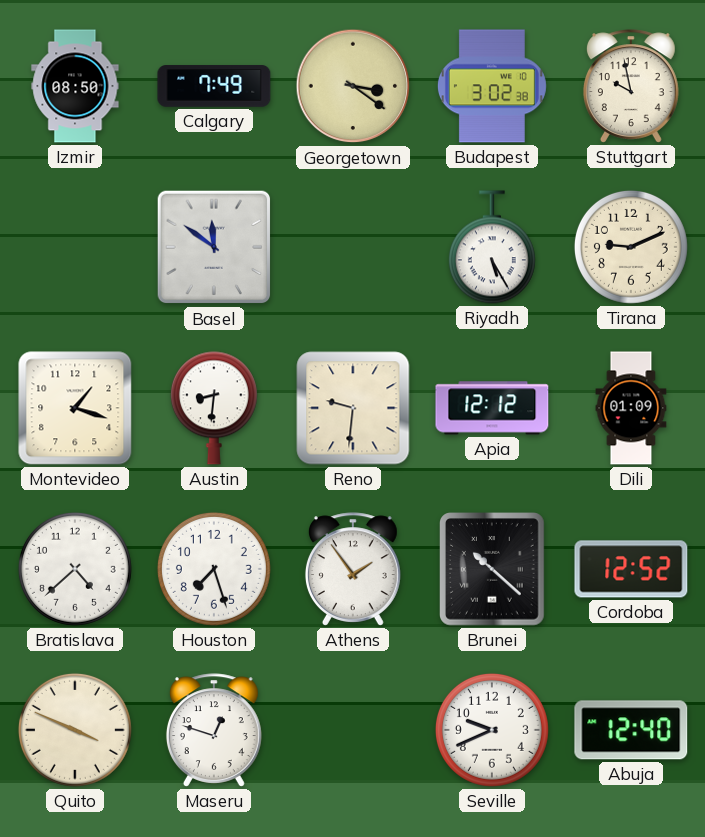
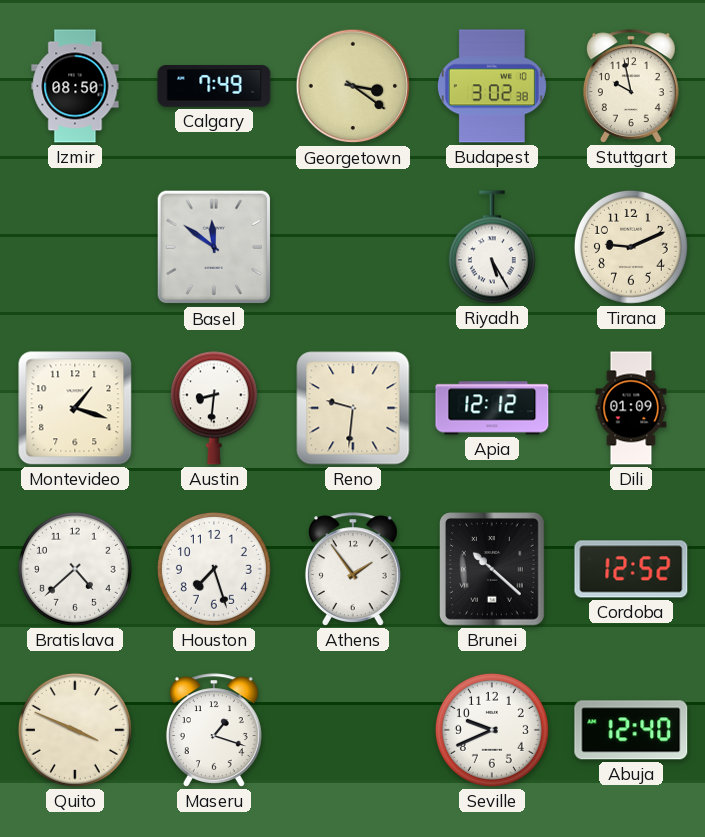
Maseru: 12:48 -> 1:18 (214, 730)
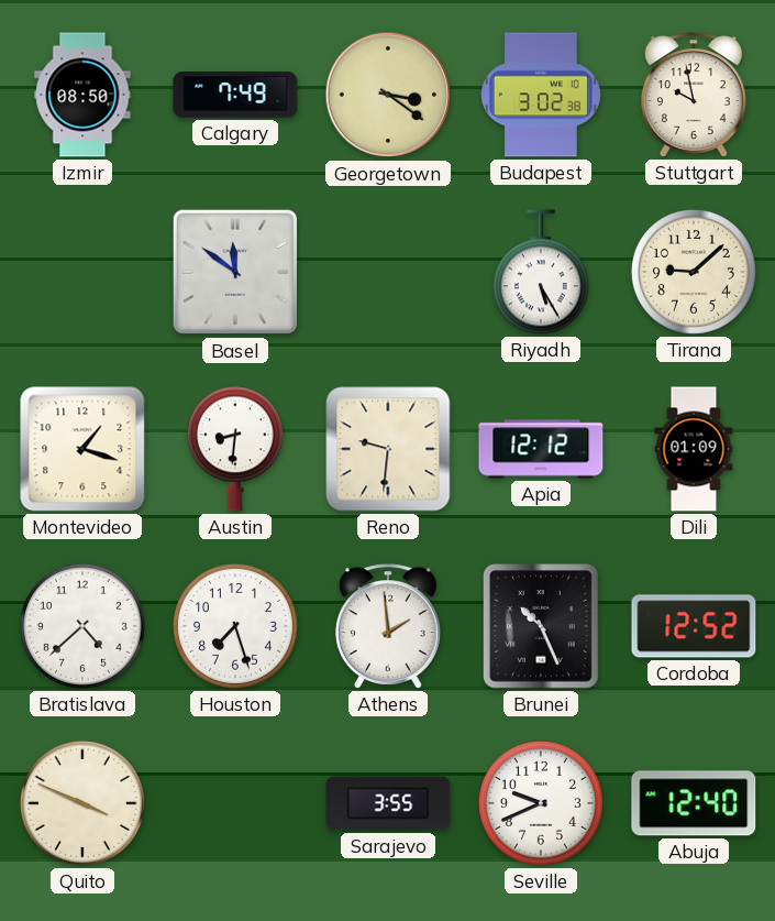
Tirana: 9:11 -> 9:08 (694, 272)
Athens: 1:54 -> 1:59 (388, 626)
Brunei: 10:22 -> 10:26 (542, 626)
Maseru: 1:18 -> none (214, 730)
Sarajevo: none -> 3:55 (388, 803)
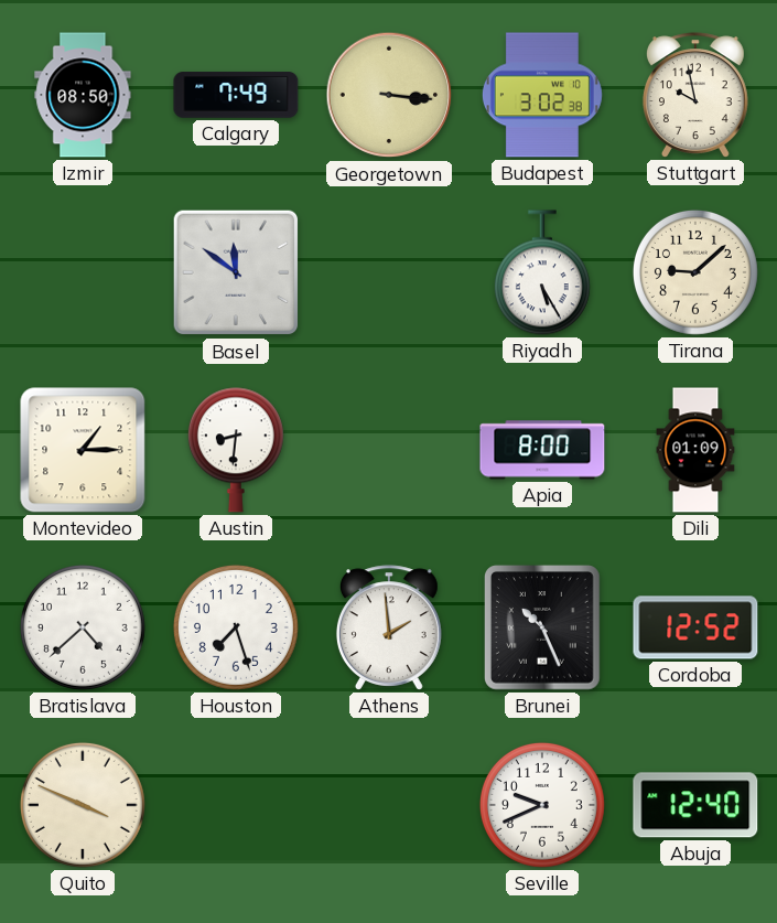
Georgetown: 3:21 -> 3:16 (389, 95)
Montevideo: 1:18 -> 1:15 (83, 450)
Reno: 9:31 -> none (388, 449)
Apia: 12:12 -> 8:00 (542, 450)
Sarajevo: 3:55 -> none (388, 803)
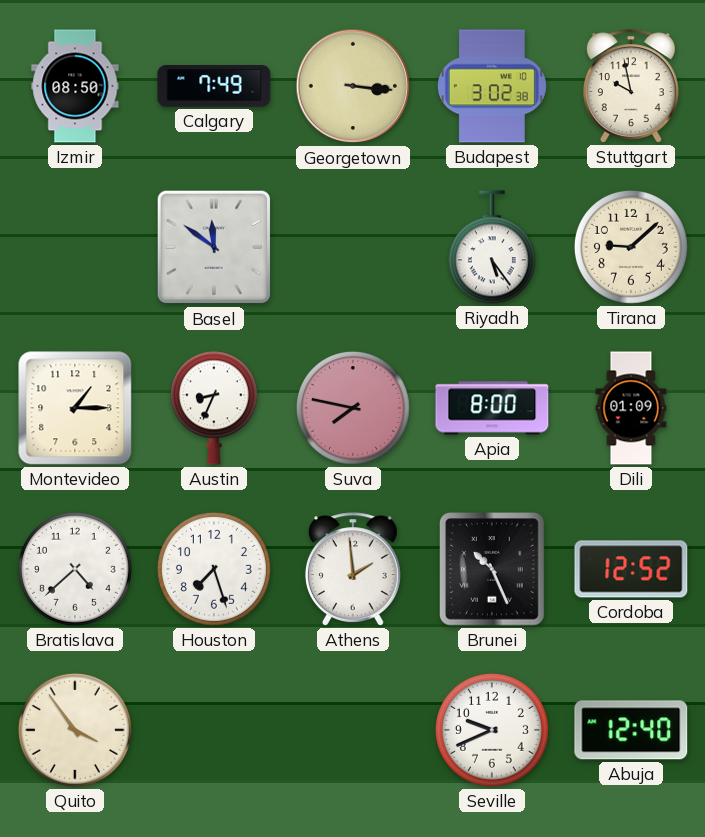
Riyadh: 5:25 -> 5:24 (492, 247)
Austin: 8:31 -> 8:34 (214, 408)
Suva: none -> 7:47 (353, 408)
Quito: 3:49 -> 3:54 (75, 730)
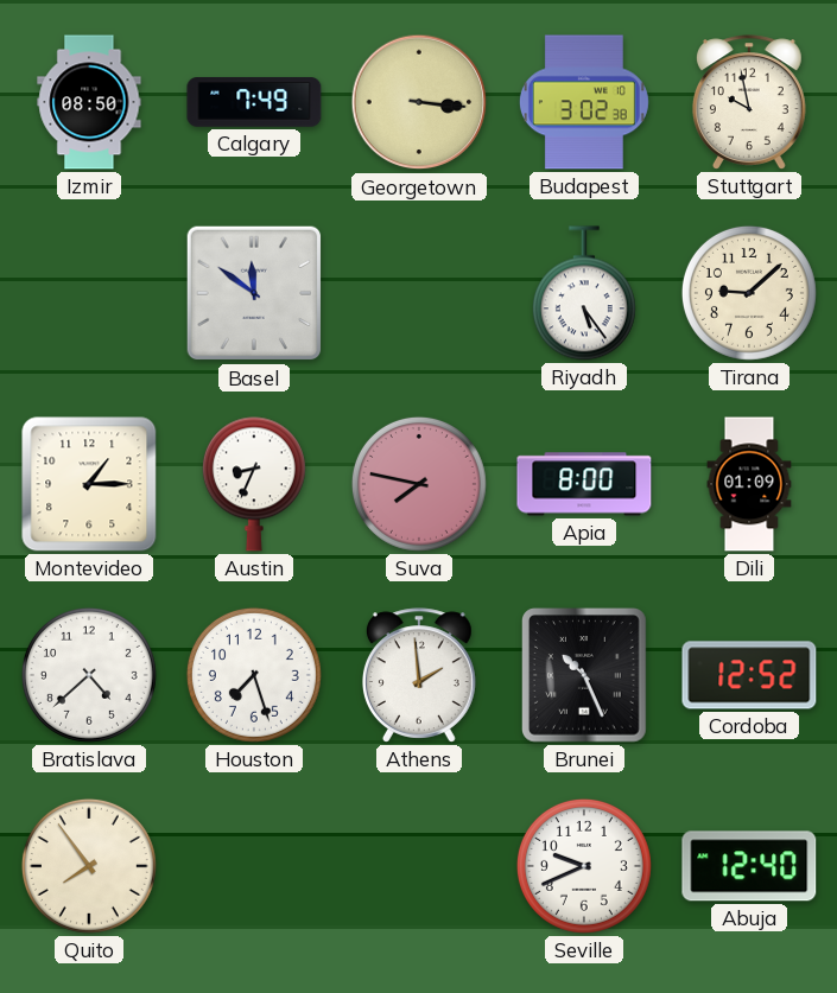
Quito: 3:54 -> 7:54 (89, 866)
